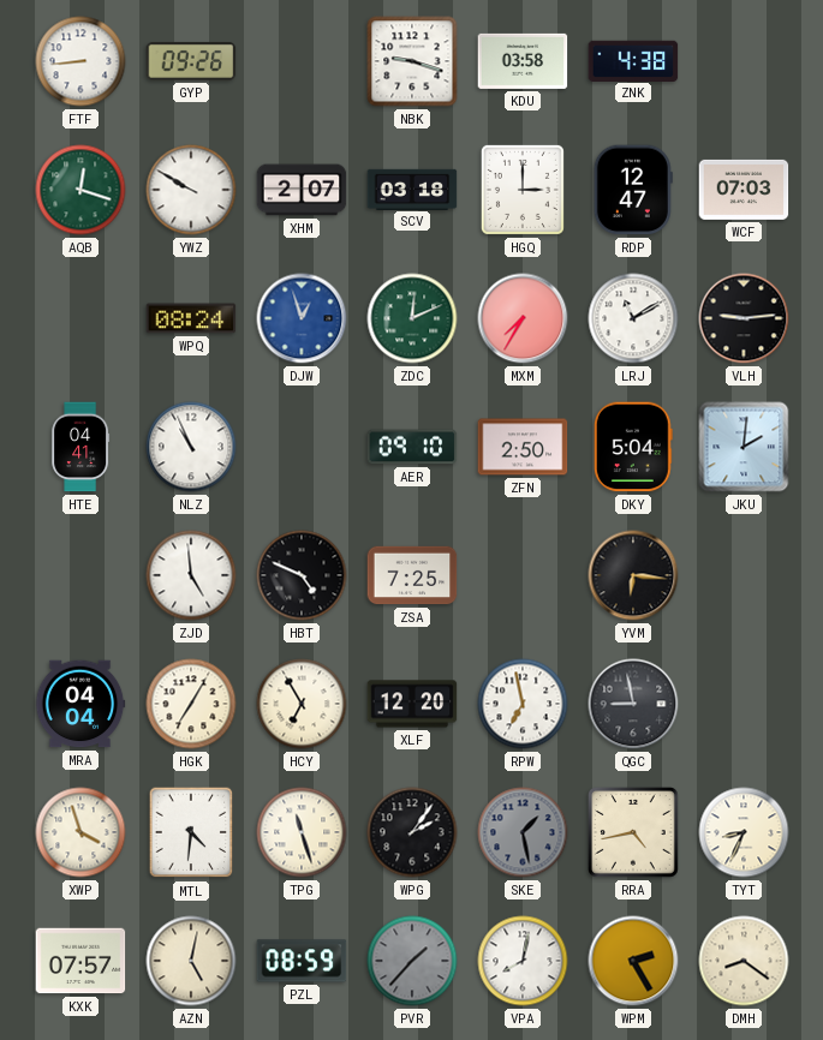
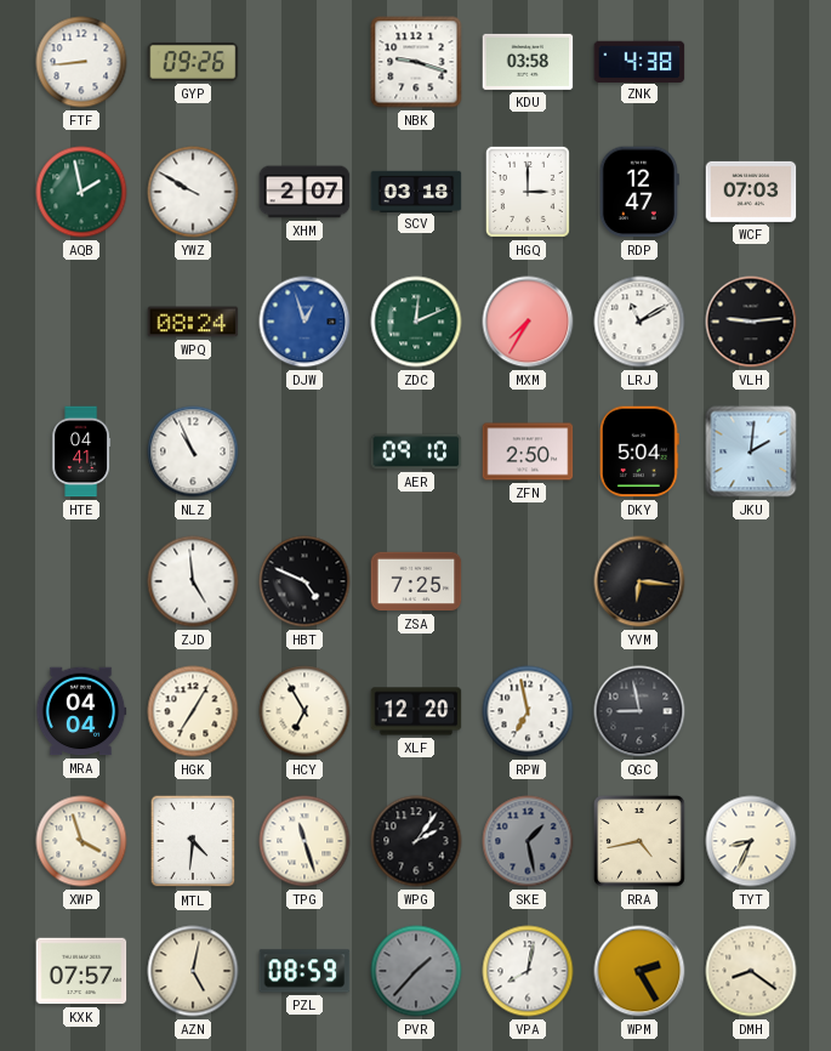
AQB: 12:18 -> 1:58 (81, 192)
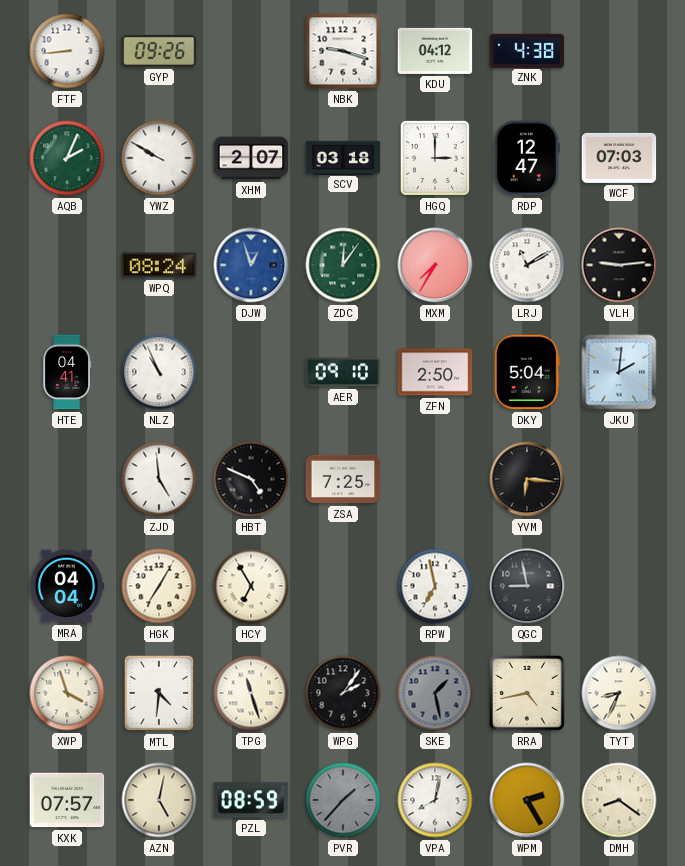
KDU: 03:58 -> 04:12 (435, 51)
AQB: 1:58 -> 2:04 (67, 158)
ZDC: 12:11 -> 12:06 (343, 265)
XLF: 12:20 -> none (416, 711)
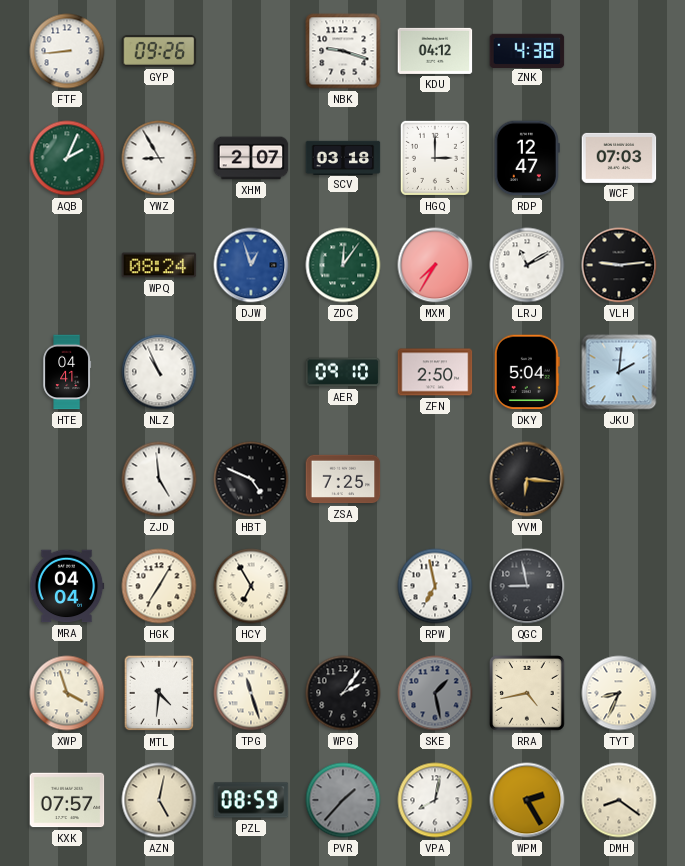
YWZ: 9:50 -> 8:55 (159, 158)
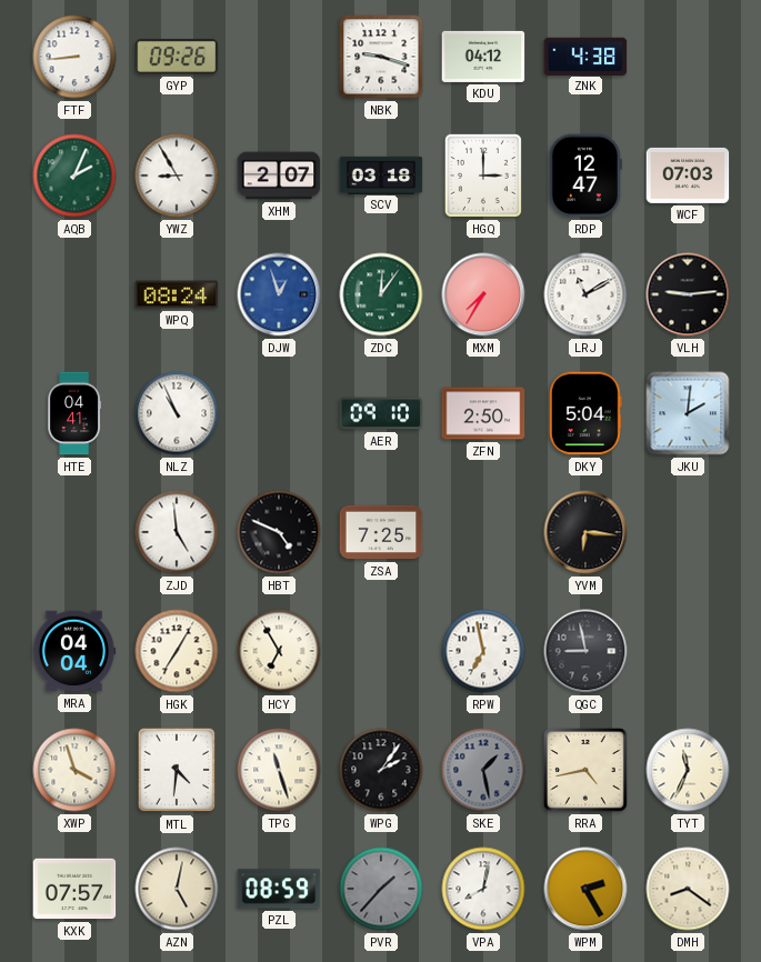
TYT: 8:34 -> 11:34 (688, 770)
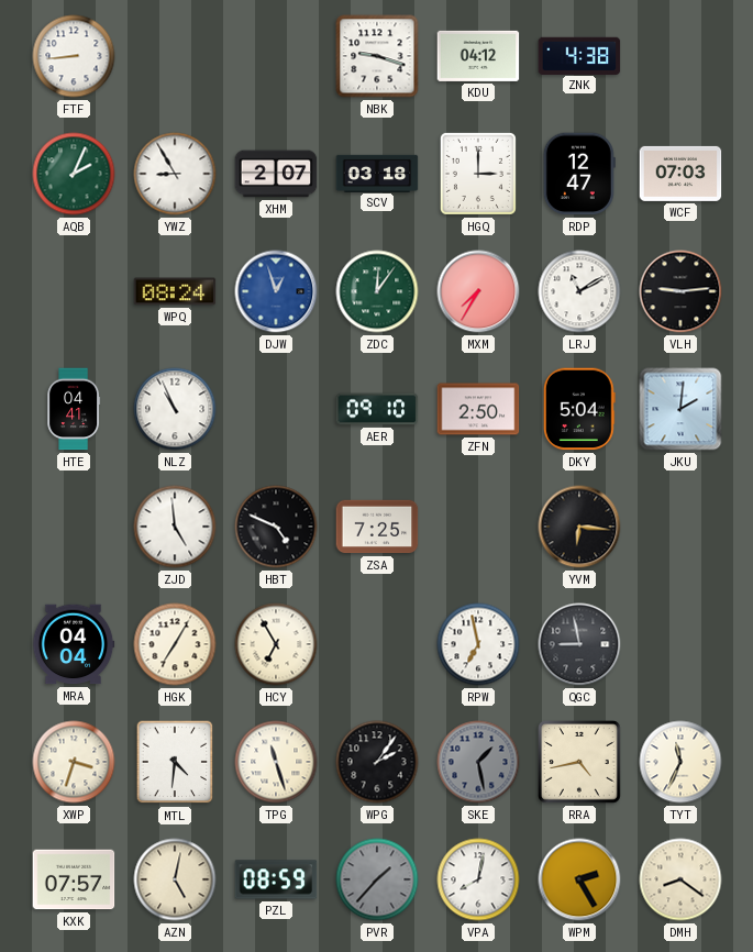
GYP: 09:26 -> none (177, 57)
XWP: 3:57 -> 3:33 (74, 762)
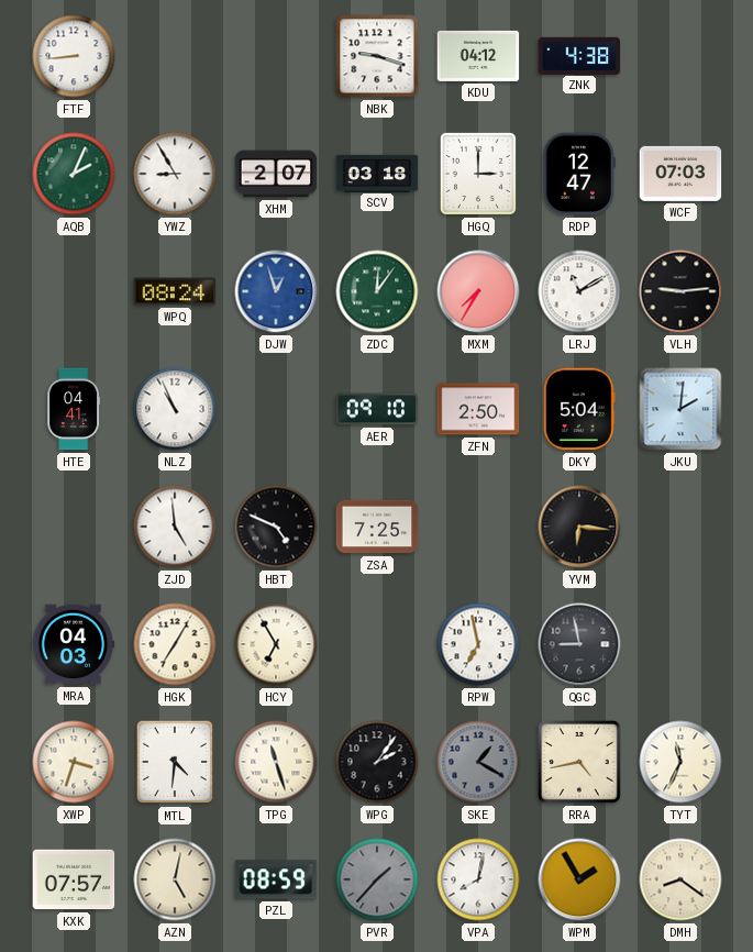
MRA: 04:04 -> 04:03 (74, 644)
SKE: 1:28 -> 1:20 (478, 762)
WPM: 2:25 -> 1:55 (579, 879)
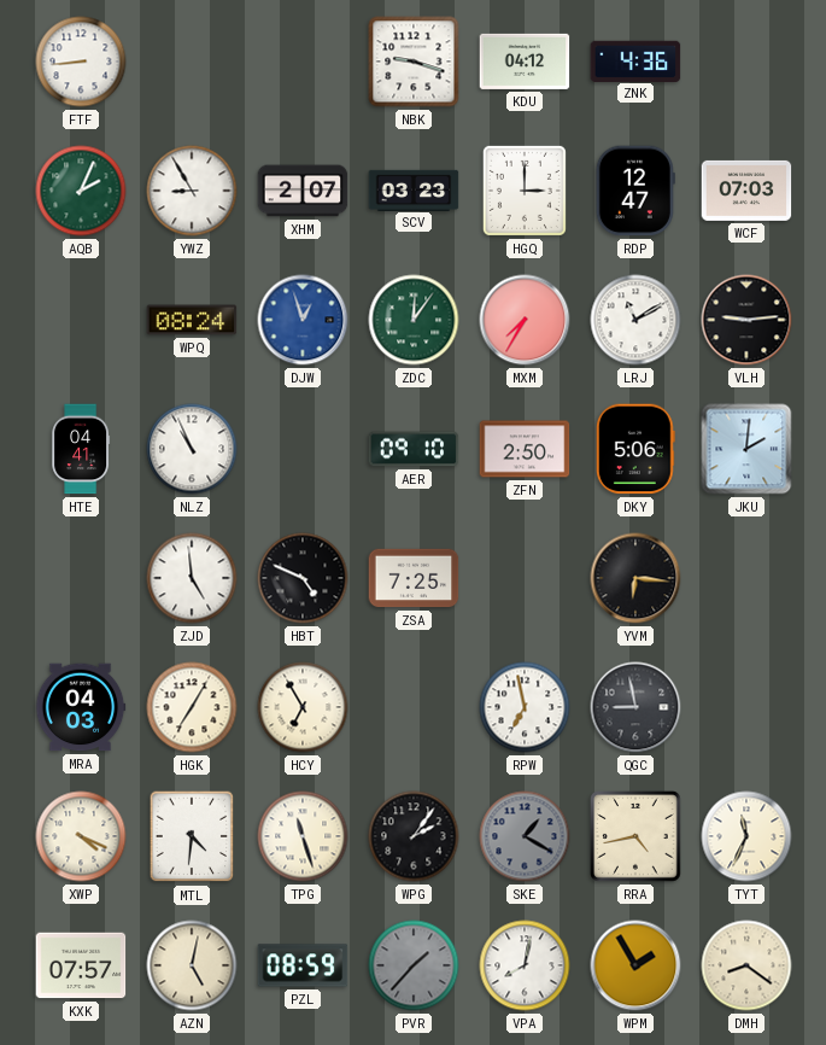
ZNK: 4:38 -> 4:36 (635, 60)
SCV: 03:18 -> 03:23 (414, 189)
DKY: 5:04 -> 5:06 (635, 449)
XWP: 3:33 -> 4:19 (81, 836)
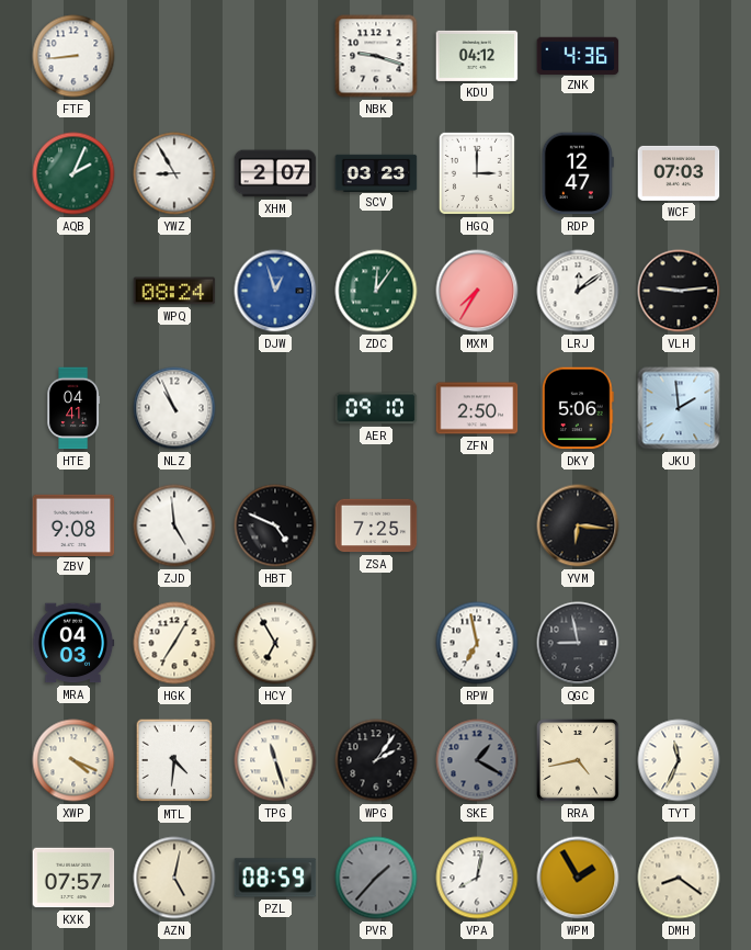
LRJ: 11:10 -> 12:09 (578, 291)
JKU: 2:01 -> 1:59 (679, 408)
ZBV: none -> 9:08 (73, 524)
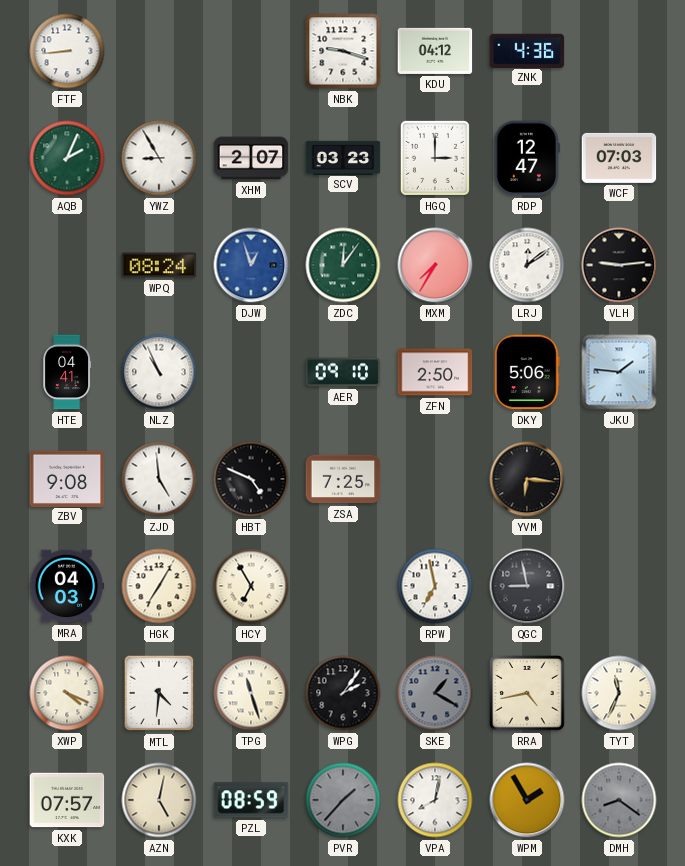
JKU: 1:59 -> 1:46 (619, 372)
DMH dial: cream -> grey (619, 800)
